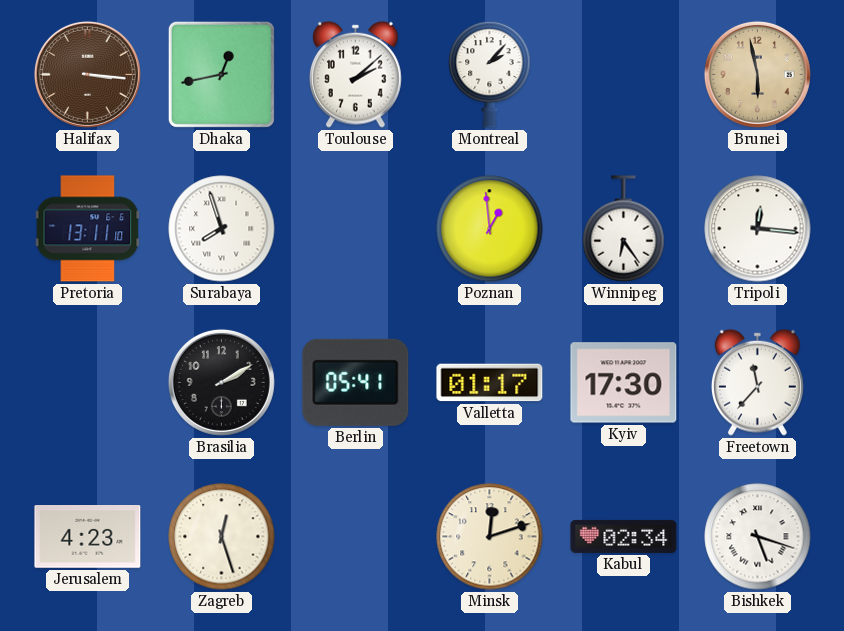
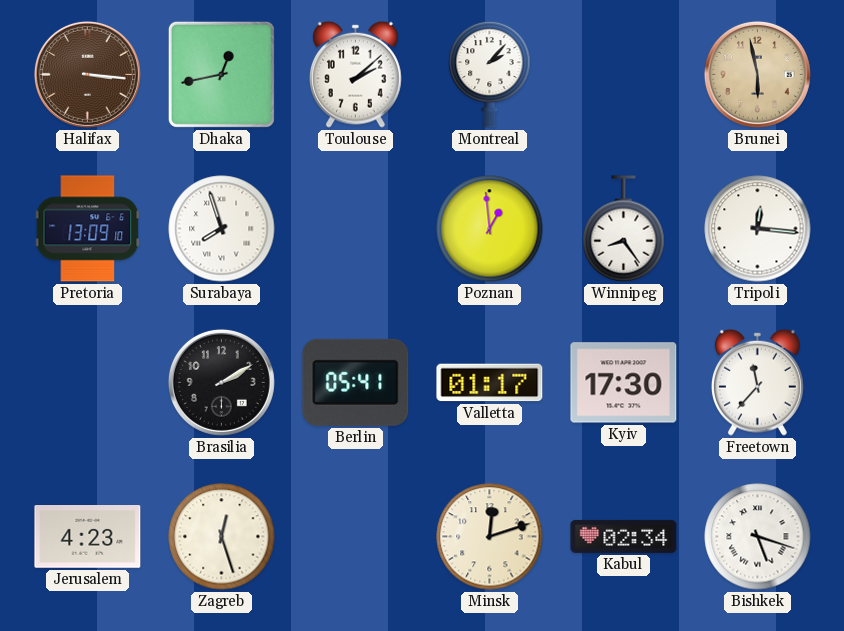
Pretoria: 13:11 -> 13:09 (88, 229)
Winnipeg: 6:24 -> 8:24 (624, 229)
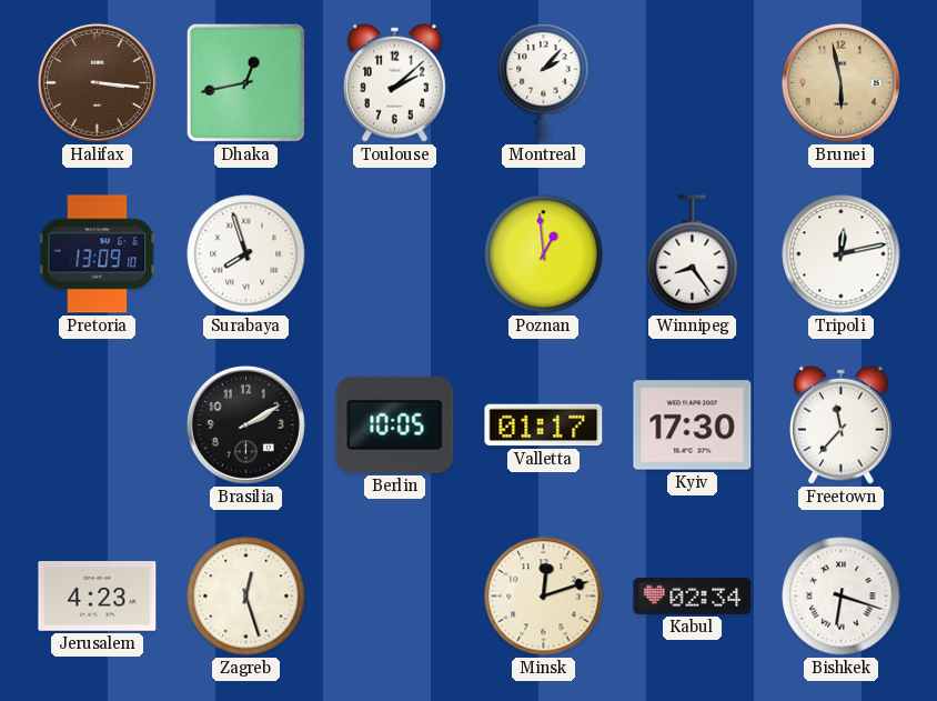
Tripoli: 12:16 -> 12:13 (842, 254)
Berlin: 05:41 -> 10:05 (395, 424)
Bishkek: 5:18 -> 6:18 (842, 597)
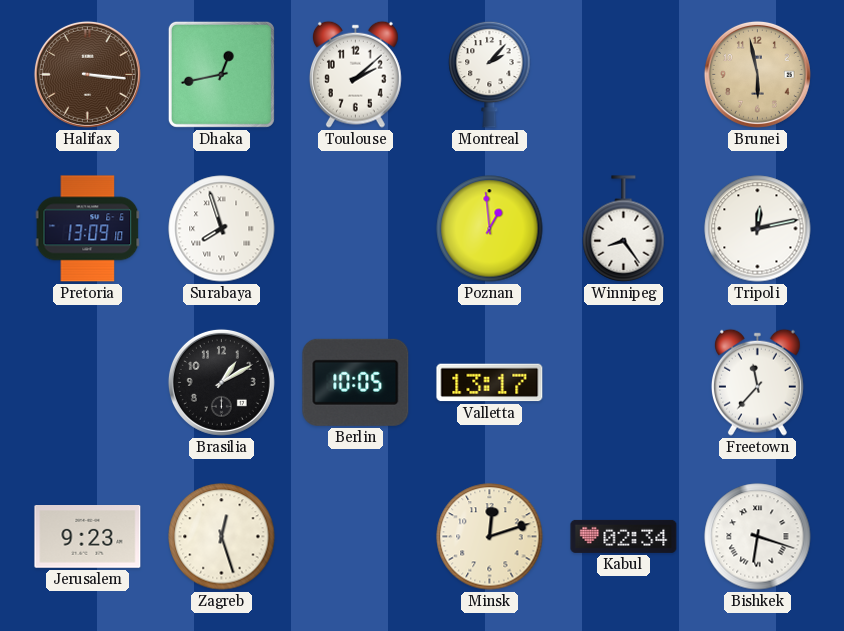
Brasilia: 2:10 -> 1:10 (221, 382)
Valletta: 01:17 -> 13:17 (490, 383)
Kyiv: 17:30 -> none (693, 425)
Jerusalem: 4:23 -> 9:23 (88, 537)
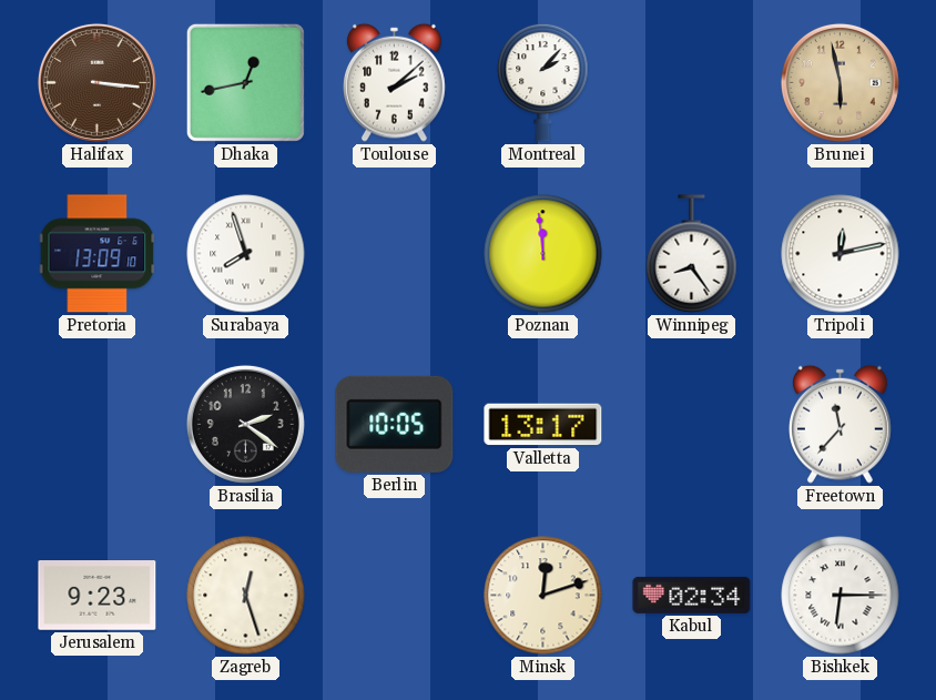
Poznan: 12:59 -> 11:59 (543, 254)
Brasilia: 1:10 -> 2:21 (245, 424)
Bishkek: 6:18 -> 6:15 (841, 596)
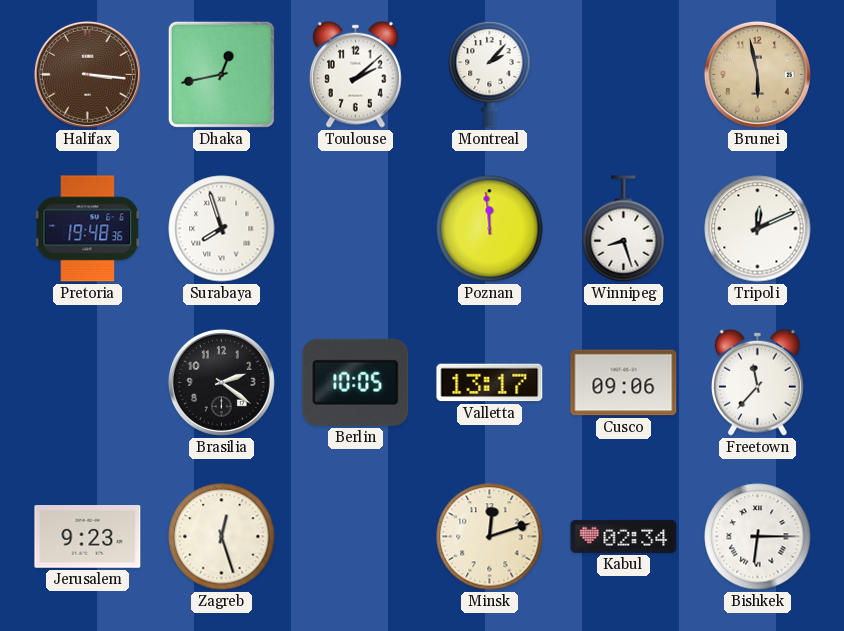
Pretoria: 13:09 -> 19:48 (88, 229)
Winnipeg: 8:24 -> 8:27 (624, 229)
Tripoli: 12:13 -> 12:11 (758, 229)
Cusco: none -> 09:06 (624, 383)
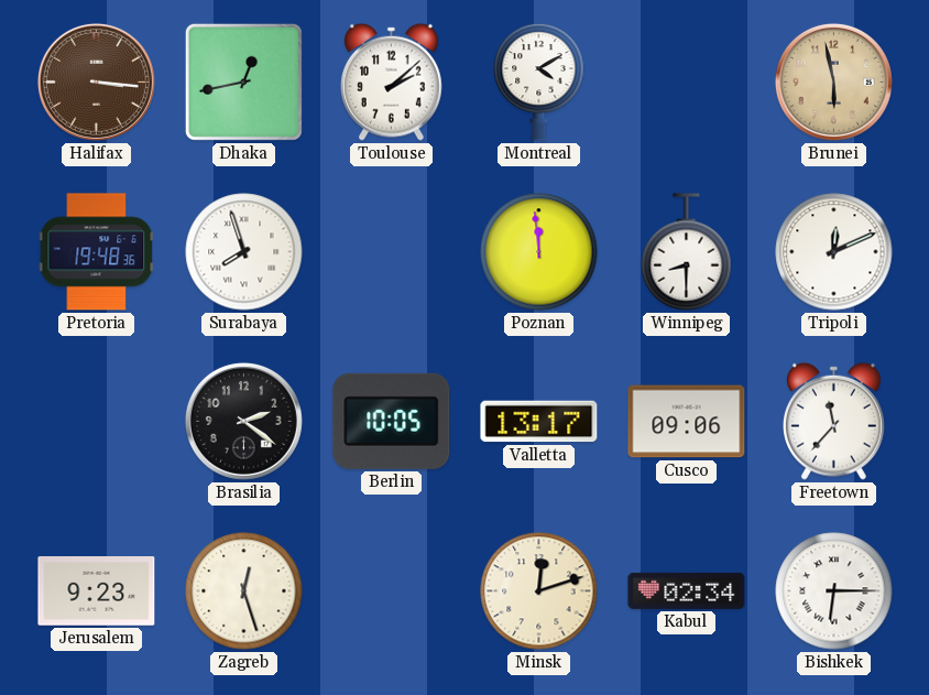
Montreal: 2:07 -> 4:10 (539, 82)
Winnipeg: 8:27 -> 8:30 (687, 252)
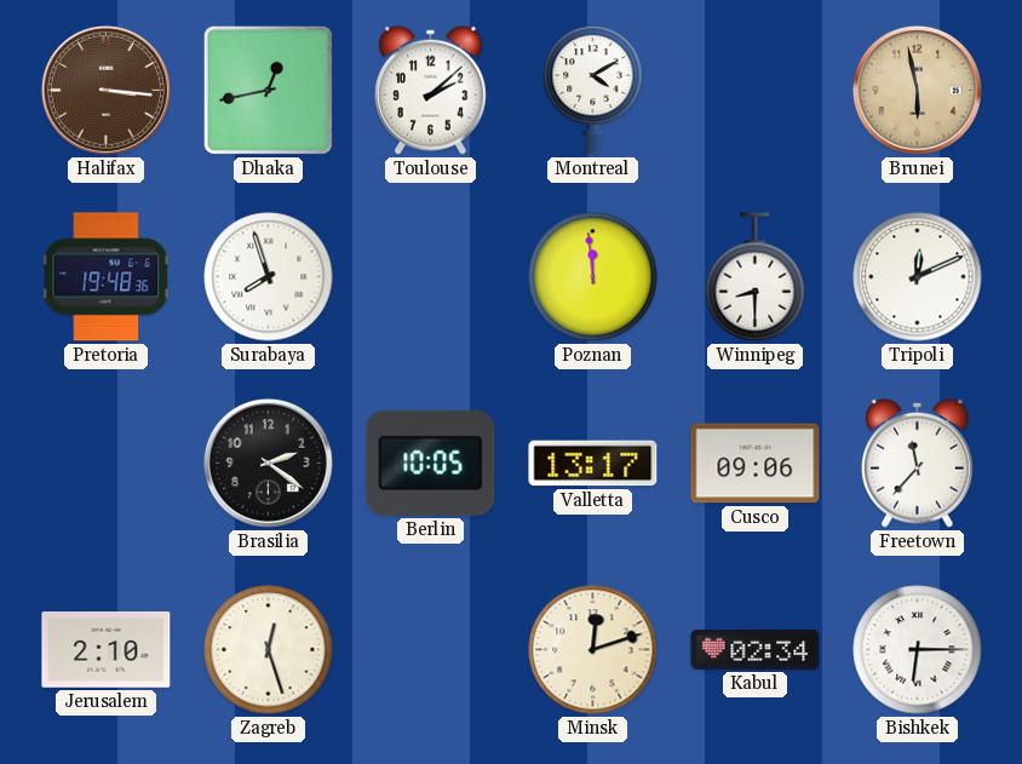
Jerusalem: 9:23 -> 2:10 (107, 650)
